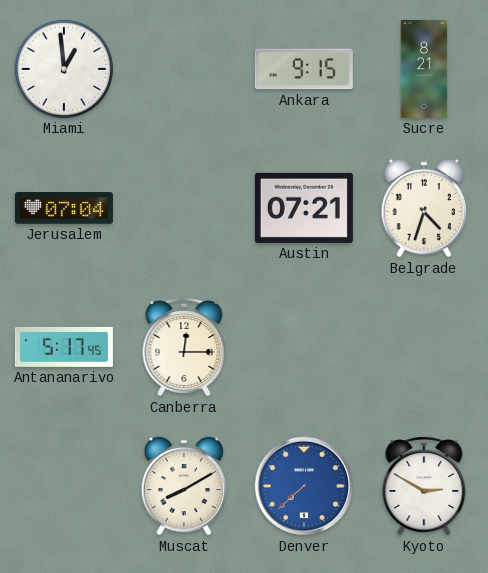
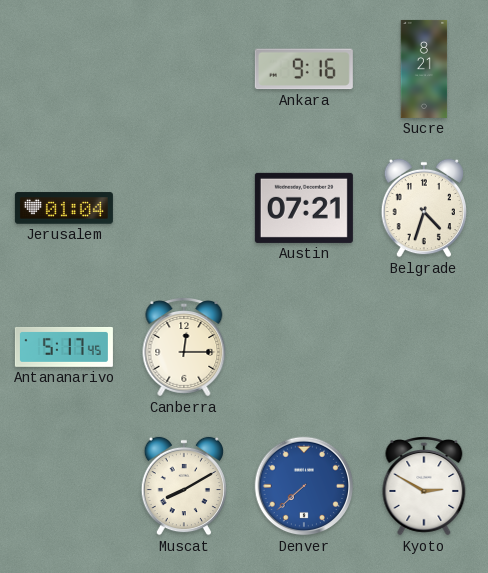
Miami: 12:59 -> none (64, 69)
Ankara: 9:15 -> 9:16 (304, 69)
Jerusalem: 07:04 -> 01:04 (64, 208)
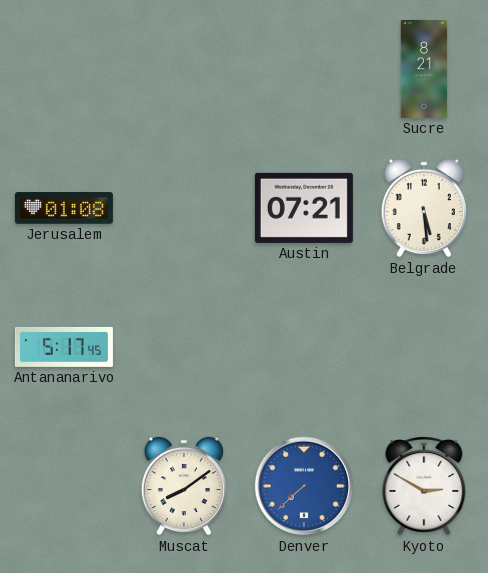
Ankara: 9:16 -> none (304, 69)
Jerusalem: 01:04 -> 01:08 (64, 208)
Belgrade: 4:33 -> 5:29 (424, 208)
Canberra: 12:15 -> none (184, 348)
Muscat: 8:10 -> 8:09 (184, 486)
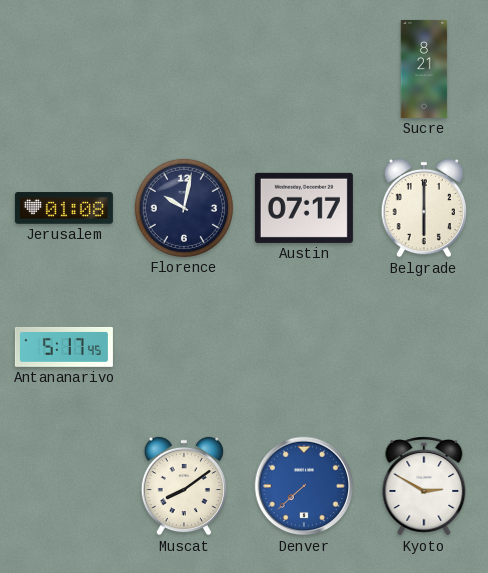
Florence: none -> 10:02 (184, 208)
Austin: 07:21 -> 07:17 (304, 208)
Belgrade: 5:29 -> 6:00 (424, 208)
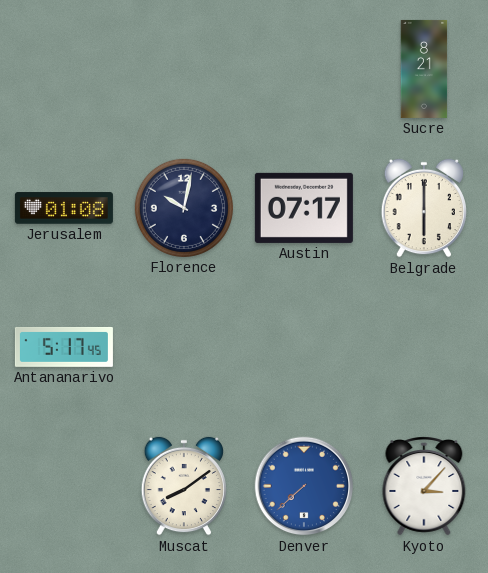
Kyoto: 2:50 -> 3:07 (424, 487)
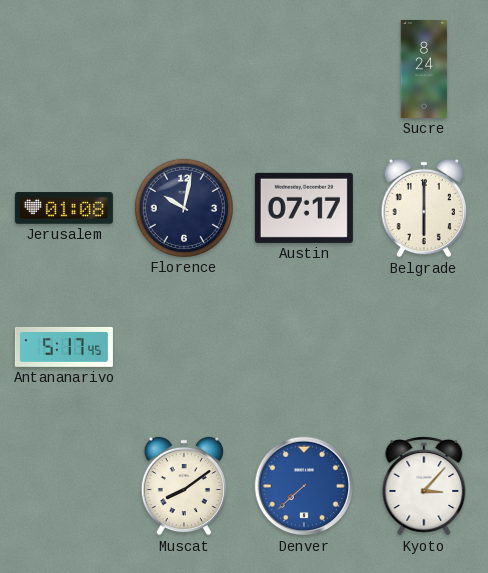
Sucre: 8:21 -> 8:24 (424, 69)
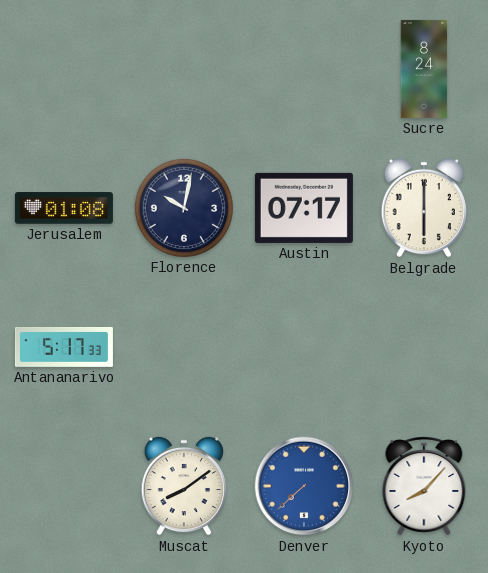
Antananarivo: 5:17:45 -> 5:17:33 (64, 347)
Kyoto: 3:07 -> 8:07 (424, 487)
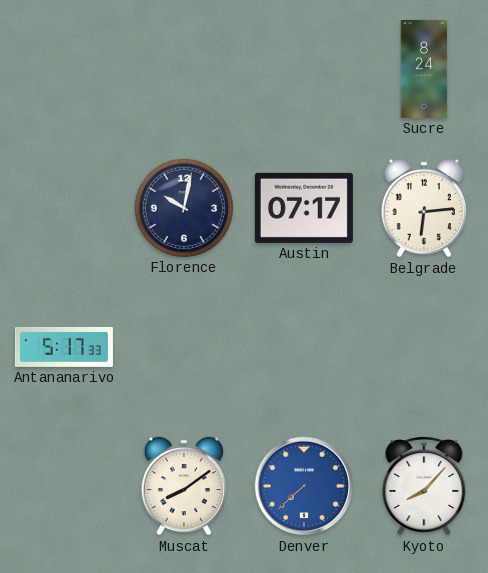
Jerusalem: 01:08 -> none (64, 208)
Belgrade: 6:00 -> 6:14 (424, 208)
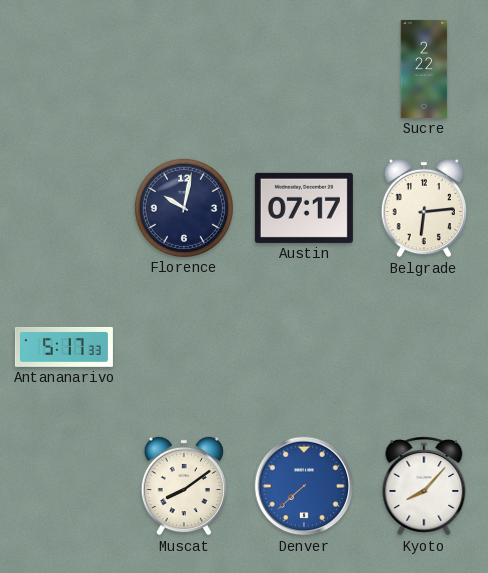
Sucre: 8:24 -> 2:22 (424, 69)
